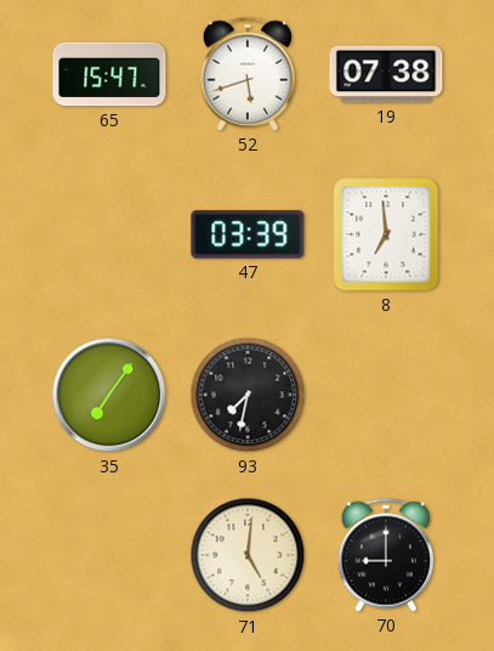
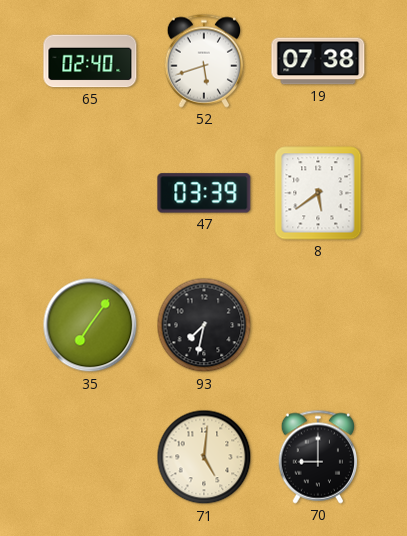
65: 15:47 -> 02:40 (90, 61)
8: 6:59 -> 5:39 (318, 193)
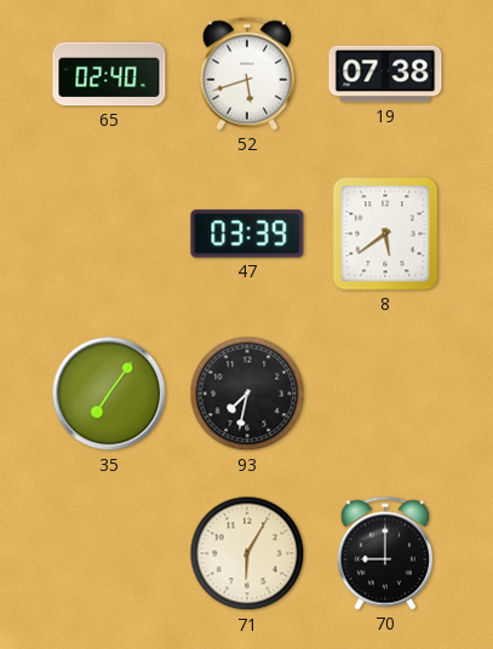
71: 5:01 -> 6:05 (247, 553)
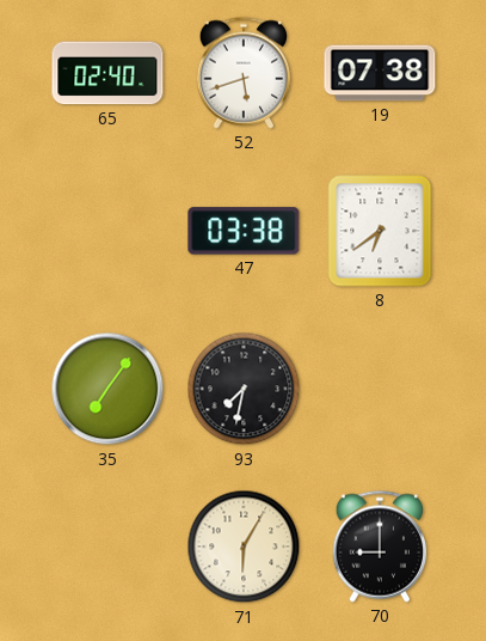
47: 03:39 -> 03:38 (244, 231)
8: 5:39 -> 6:39 (380, 231)
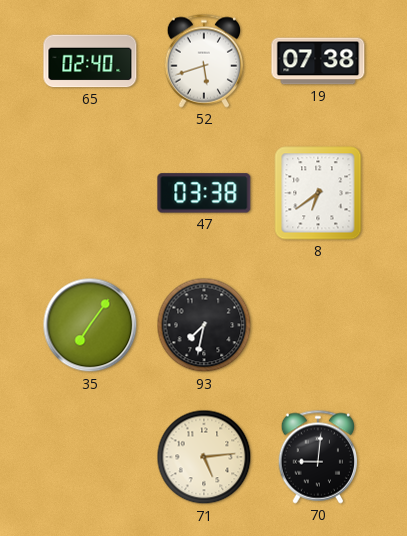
71: 6:05 -> 5:14 (204, 457)
70: 9:00 -> 9:01 (317, 457)
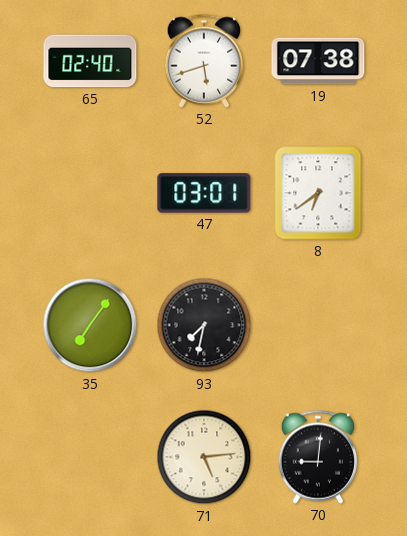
47: 03:38 -> 03:01 (204, 193)
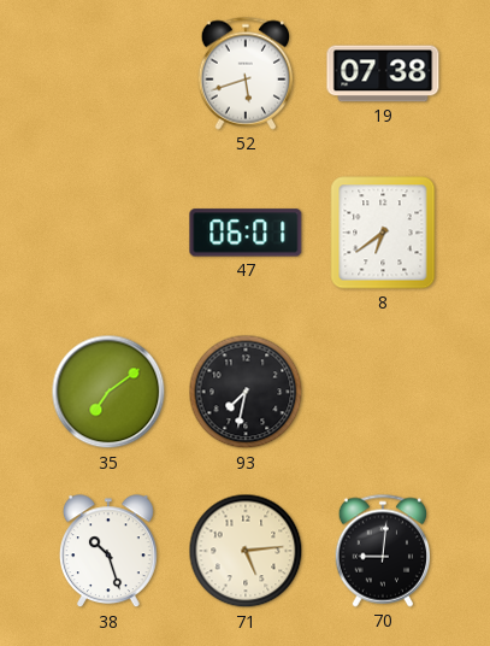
65: 02:40 -> none (90, 61)
47: 03:01 -> 06:01 (246, 233)
35: 7:06 -> 7:09 (108, 392)
38: none -> 10:27 (108, 552)
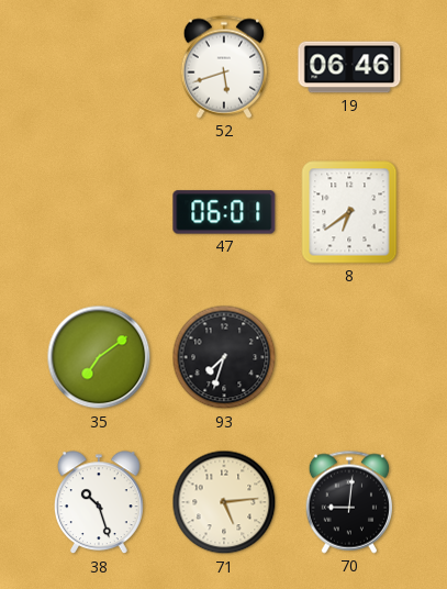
19: 07:38 -> 06:46 (349, 67)
93: 7:32 -> 7:33 (224, 357)
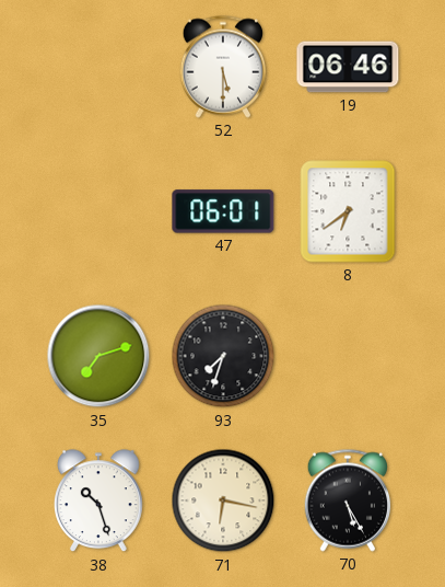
52: 5:42 -> 5:30 (222, 67)
35: 7:09 -> 7:12 (98, 356)
71: 5:14 -> 6:17 (223, 500)
70: 9:01 -> 5:25 (347, 500)
